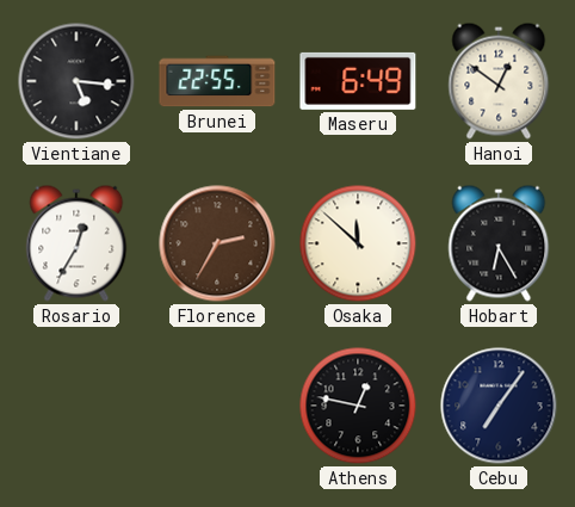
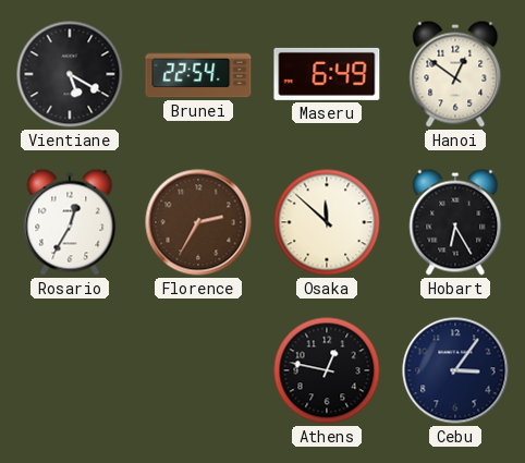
Vientiane: 5:16 -> 5:20 (70, 74)
Brunei: 22:55 -> 22:54 (198, 74)
Cebu: 7:06 -> 3:06 (455, 370)
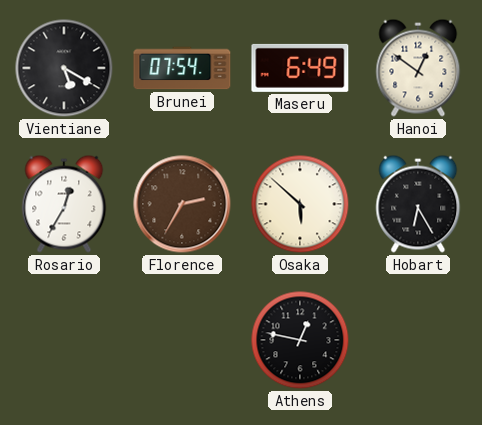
Brunei: 22:54 -> 07:54 (182, 68)
Osaka: 11:52 -> 5:52 (300, 204)
Cebu: 3:06 -> none (455, 370)
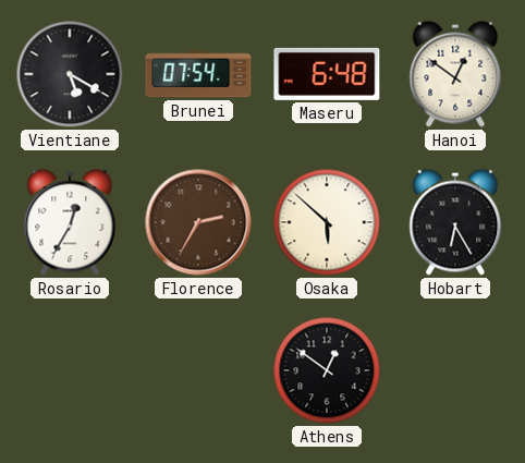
Maseru: 6:49 -> 6:48 (327, 74)
Athens: 12:47 -> 12:51 (327, 370)
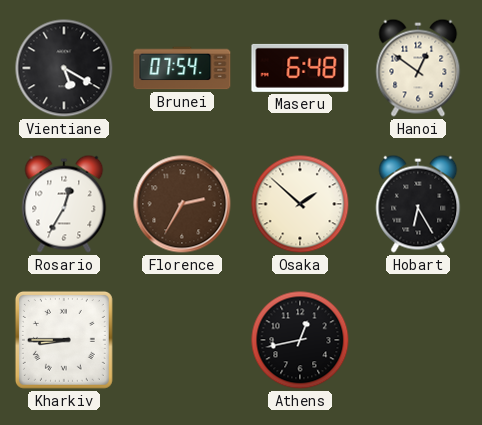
Osaka: 5:52 -> 1:52 (300, 204)
Kharkiv: none -> 8:45 (64, 340)
Athens: 12:51 -> 12:43 (300, 340)
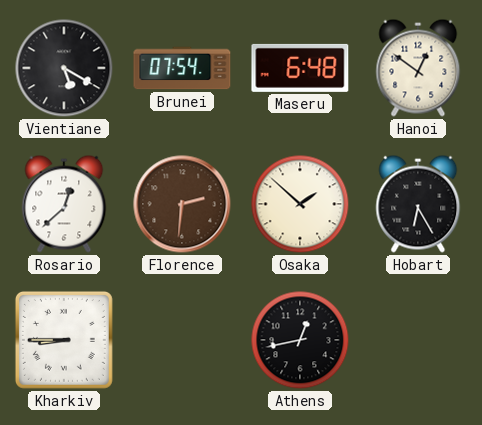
Rosario: 12:35 -> 12:38 (64, 204)
Florence: 2:35 -> 2:31 (182, 204)
